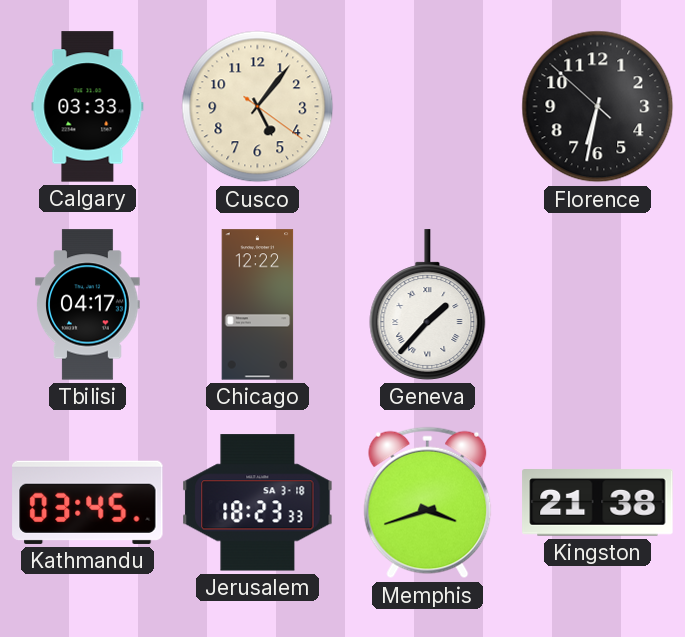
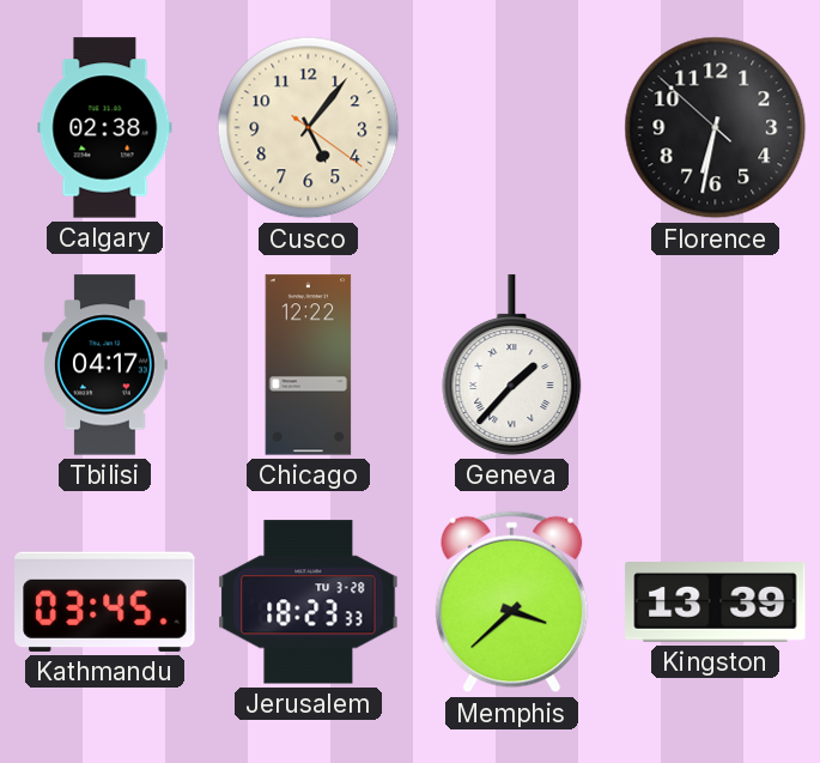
Calgary: 03:33 -> 02:38 (105, 128)
Jerusalem date: SA 3-18 -> TU 3-28 (309, 602)
Memphis: 3:42 -> 3:38 (512, 602)
Kingston: 21:38 -> 13:39 (716, 602)
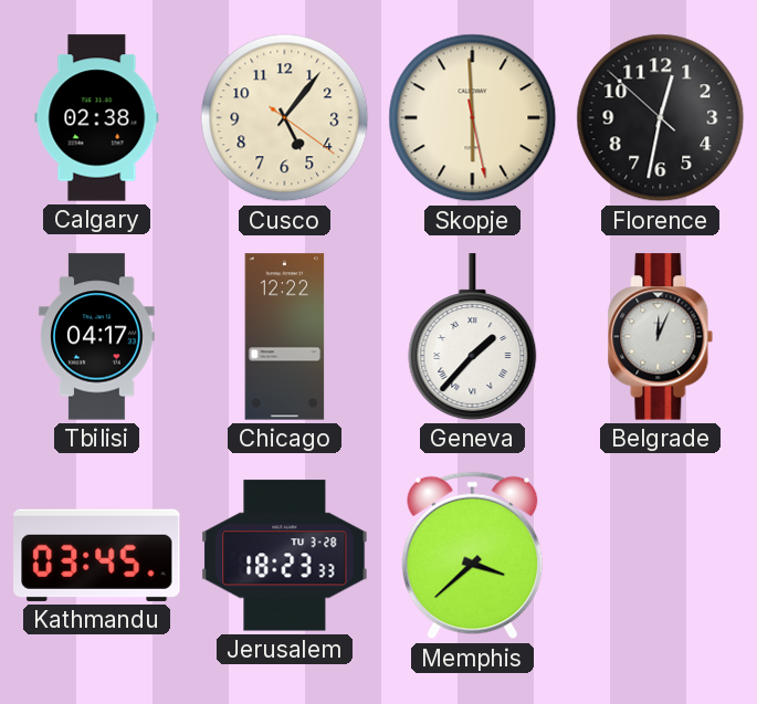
Skopje: none -> 5:59 (473, 118)
Florence: 6:31 -> 12:31 (661, 118)
Belgrade: none -> 12:04 (661, 337)
Kingston: 13:39 -> none (716, 602)
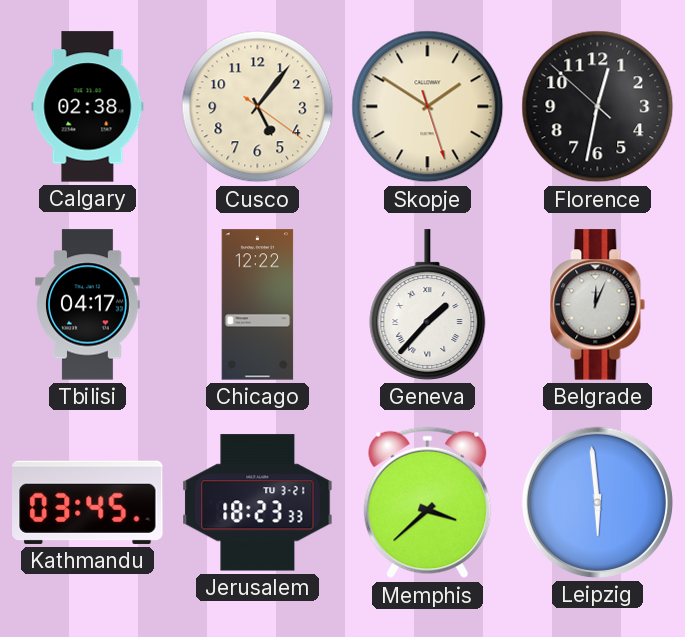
Skopje: 5:59 -> 1:50 (428, 107)
Jerusalem date: TU 3-28 -> TU 3-21 (258, 503)
Leipzig: none -> 5:59 (597, 502)
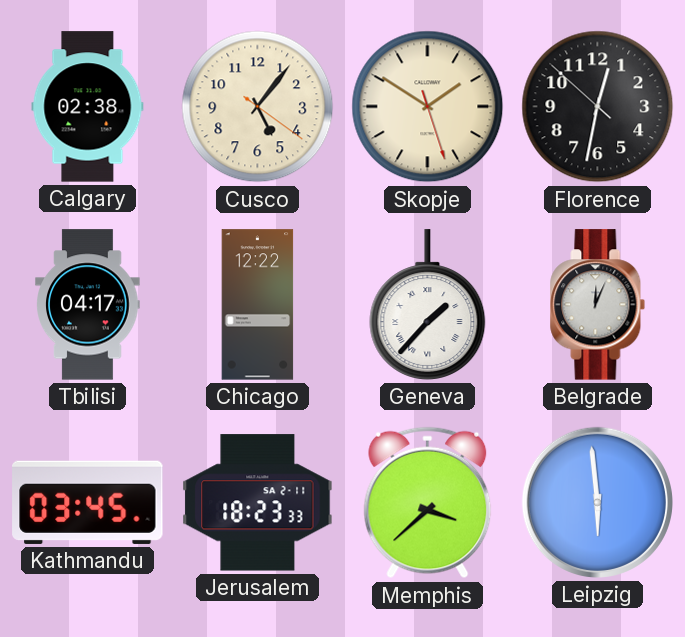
Jerusalem date: TU 3-21 -> SA 2-11 (258, 503)
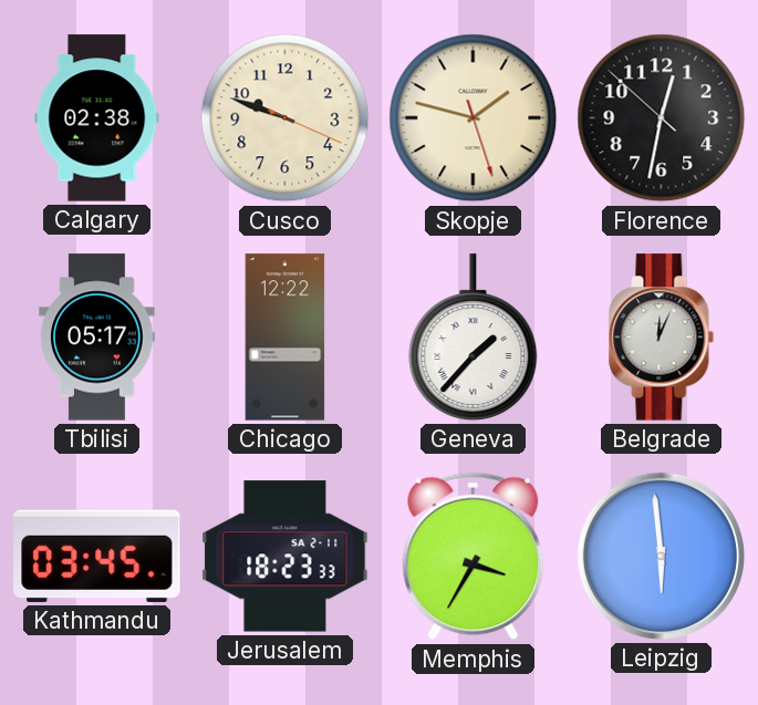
Cusco: 5:06 -> 9:48 (285, 118)
Skopje: 1:50 -> 1:47 (474, 118)
Tbilisi: 04:17 -> 05:17 (97, 338)
Memphis: 3:38 -> 3:35 (474, 557)
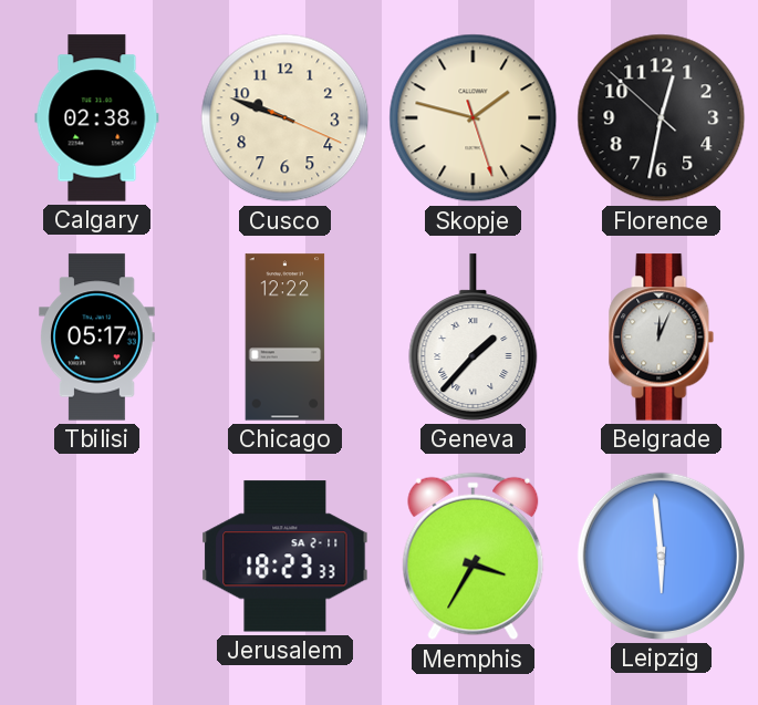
Kathmandu: 03:45 -> none (97, 556)
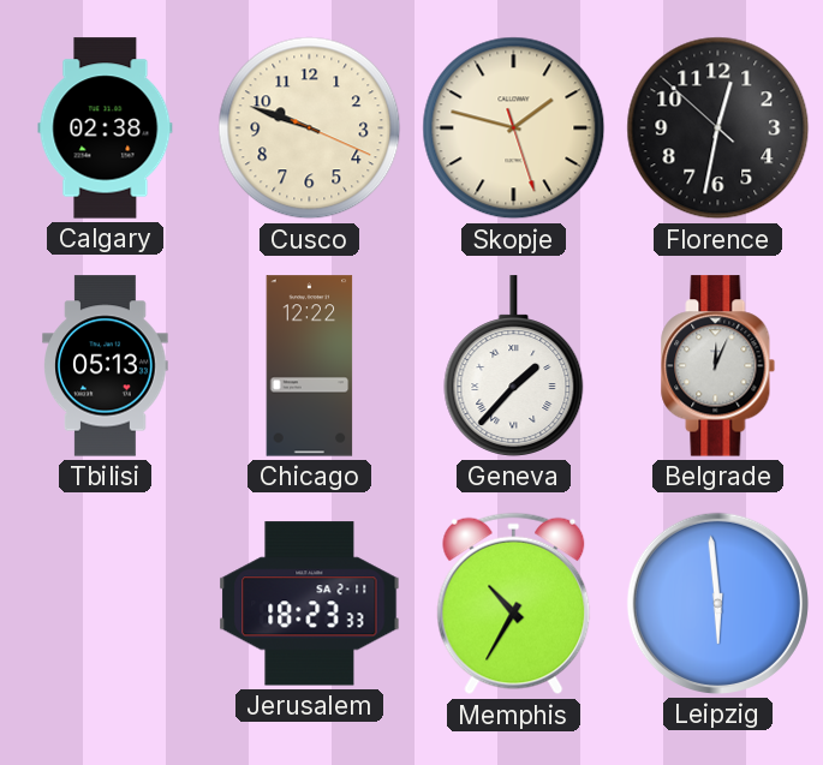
Tbilisi: 05:17 -> 05:13 (106, 366)
Memphis: 3:35 -> 10:35 (514, 604)
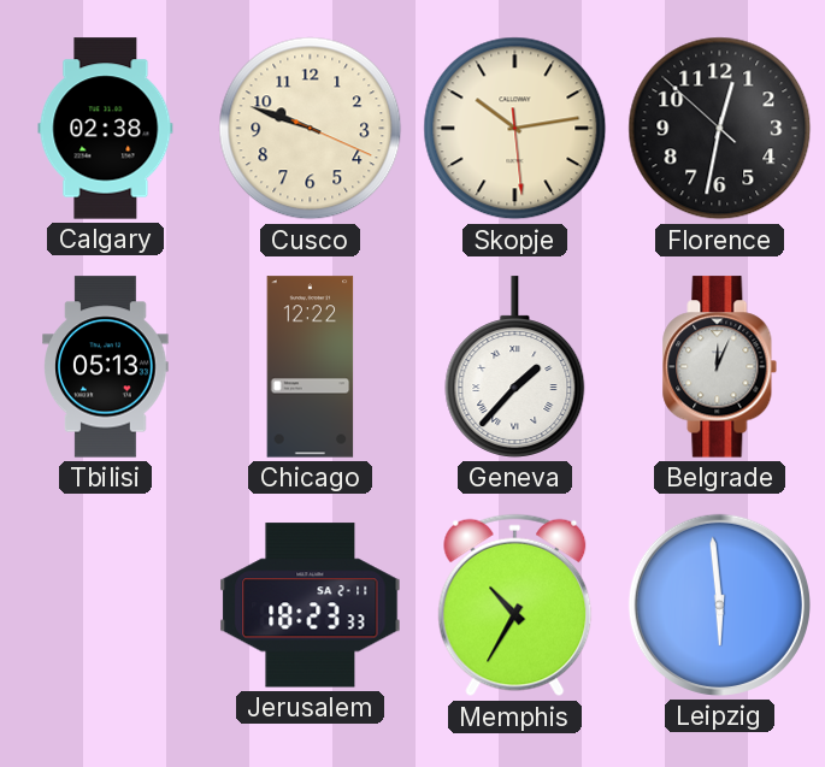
Skopje: 1:47 -> 10:13 (515, 129)
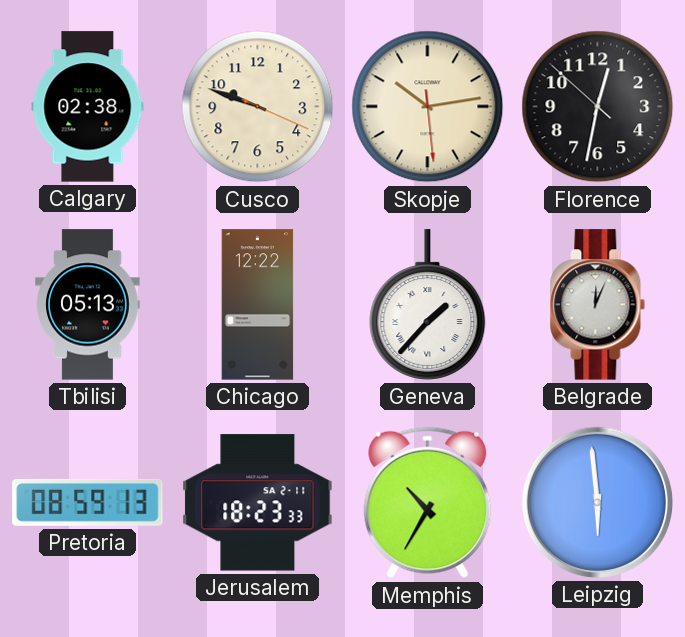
Pretoria: none -> 08:59 (88, 502)
